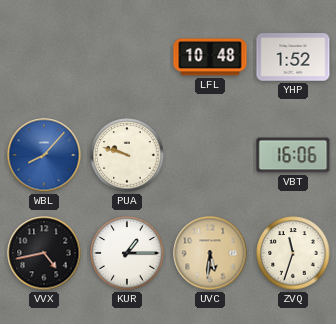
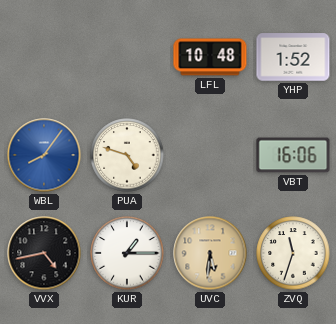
WBL: 8:07 -> 8:06 (44, 155)
PUA: 9:48 -> 4:48 (127, 155)
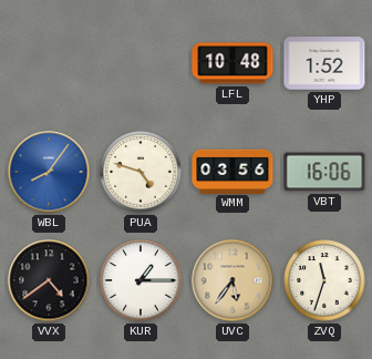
WMM: none -> 03:56 (232, 171)
VVX: 4:43 -> 4:39 (49, 280)
UVC: 5:31 -> 5:36 (232, 280)
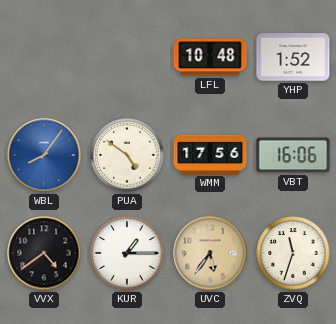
PUA: 4:48 -> 4:51 (127, 155)
WMM: 03:56 -> 17:56 (210, 154)
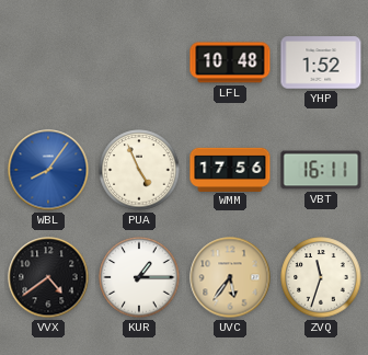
PUA: 4:51 -> 4:56 (139, 170)
VBT: 16:06 -> 16:11 (321, 170)
